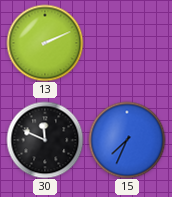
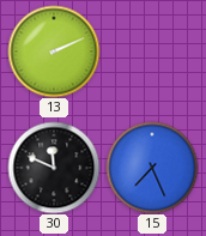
15: 7:34 -> 7:26 (152, 168)
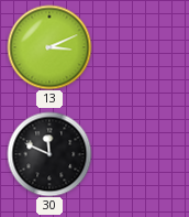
13: 2:11 -> 3:11 (49, 47)
15: 7:26 -> none (152, 168)
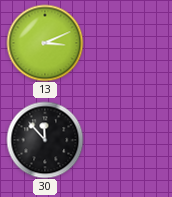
30: 11:49 -> 11:53 (45, 140)
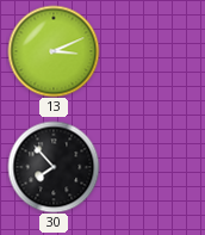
30: 11:53 -> 7:53 (54, 167)
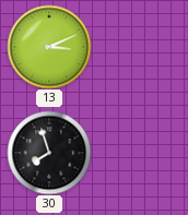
30: 7:53 -> 7:57 (49, 153)
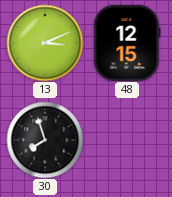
48: none -> 12:15 (127, 43)
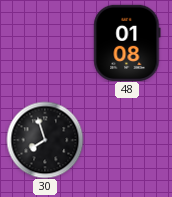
13: 3:11 -> none (45, 43)
48: 12:15 -> 01:08 (127, 43)
